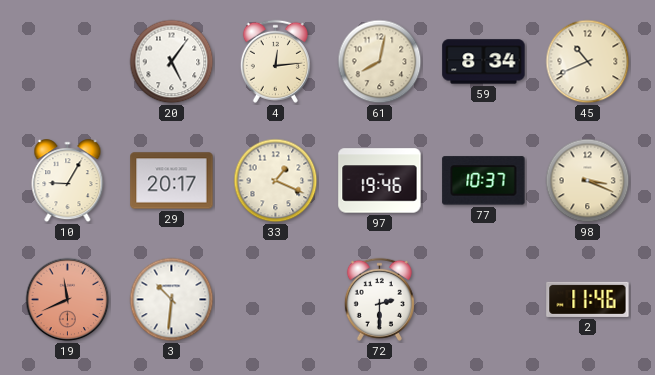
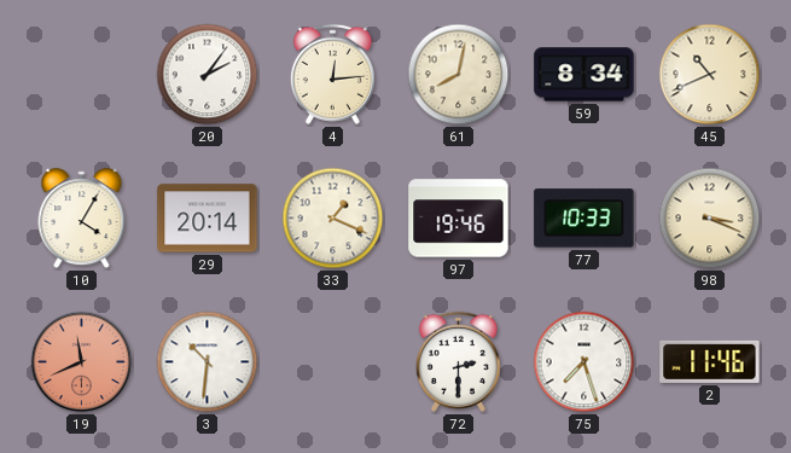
20: 5:06 -> 2:06 (208, 75)
10: 9:05 -> 4:05 (82, 219)
29: 20:17 -> 20:14 (208, 219)
77: 10:37 -> 10:33 (584, 219)
75: none -> 7:27 (584, 362)
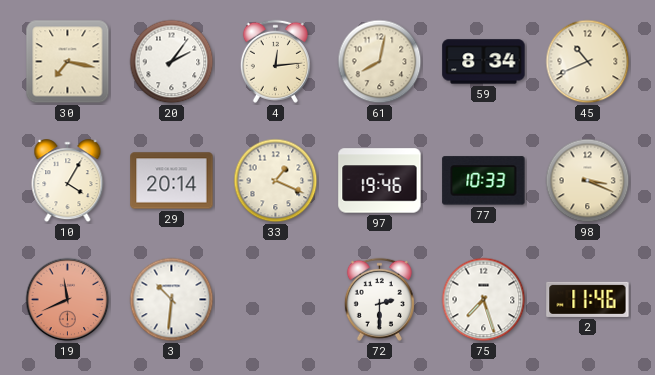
30: none -> 7:17 (68, 62)
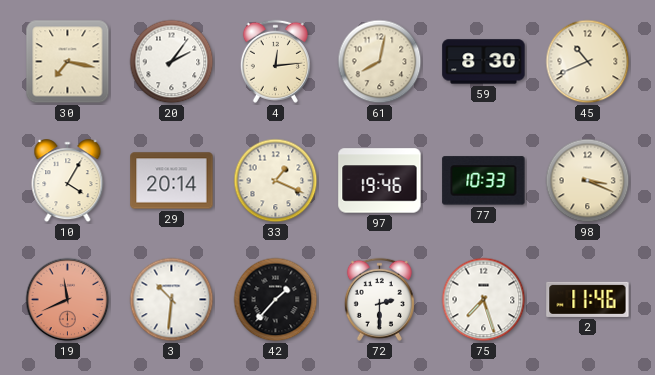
59: 8:34 -> 8:30 (484, 62)
42: none -> 1:37 (276, 300)
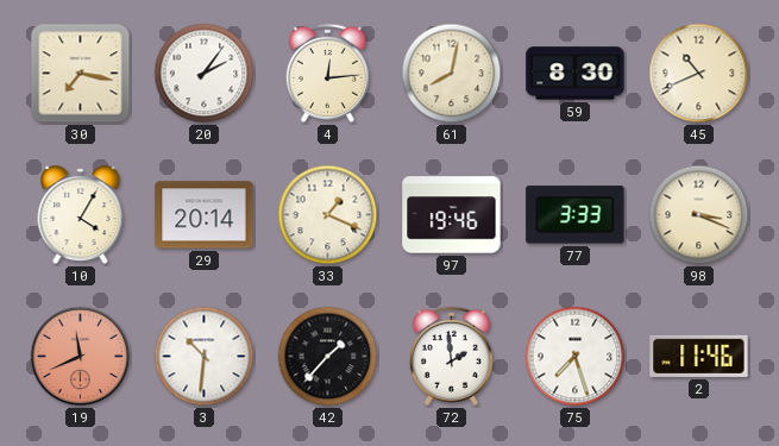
77: 10:33 -> 3:33 (576, 215)
72: 2:30 -> 1:59 (451, 356)
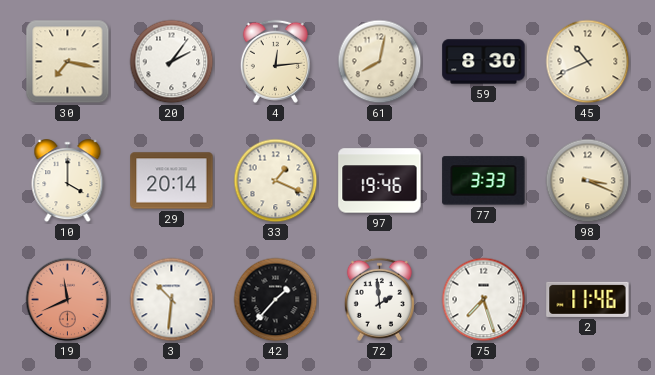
10: 4:05 -> 4:00 (68, 181)
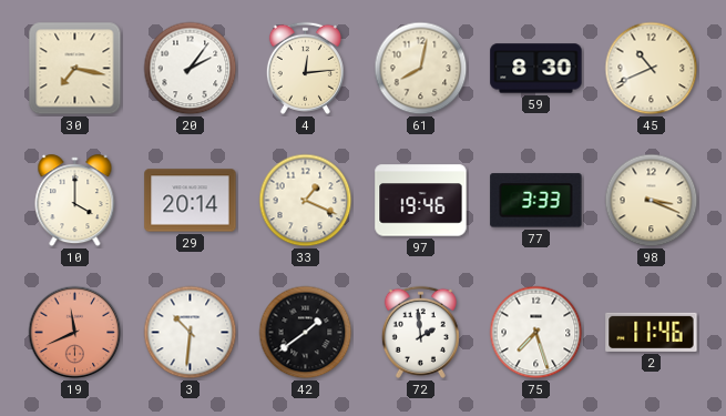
42: 1:37 -> 1:39 (306, 333)
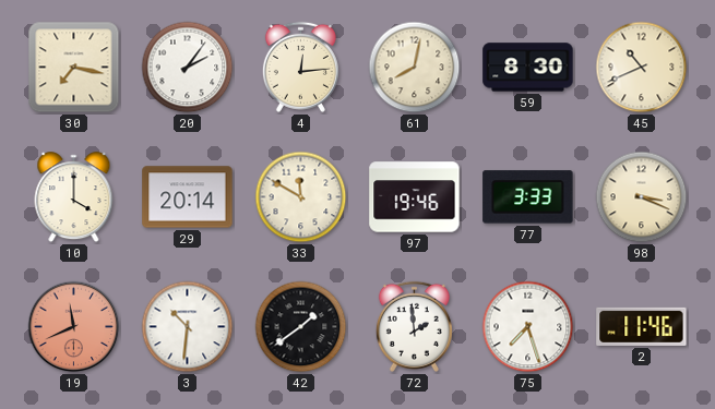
33: 1:19 -> 11:50 (301, 197)
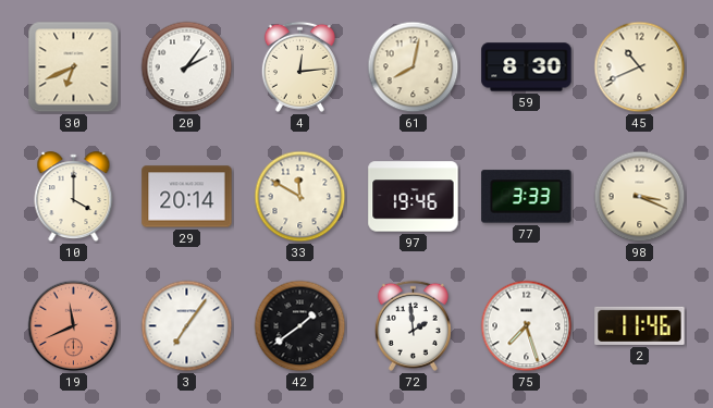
30: 7:17 -> 6:41 (74, 67)
3: 10:31 -> 7:06 (187, 326)
